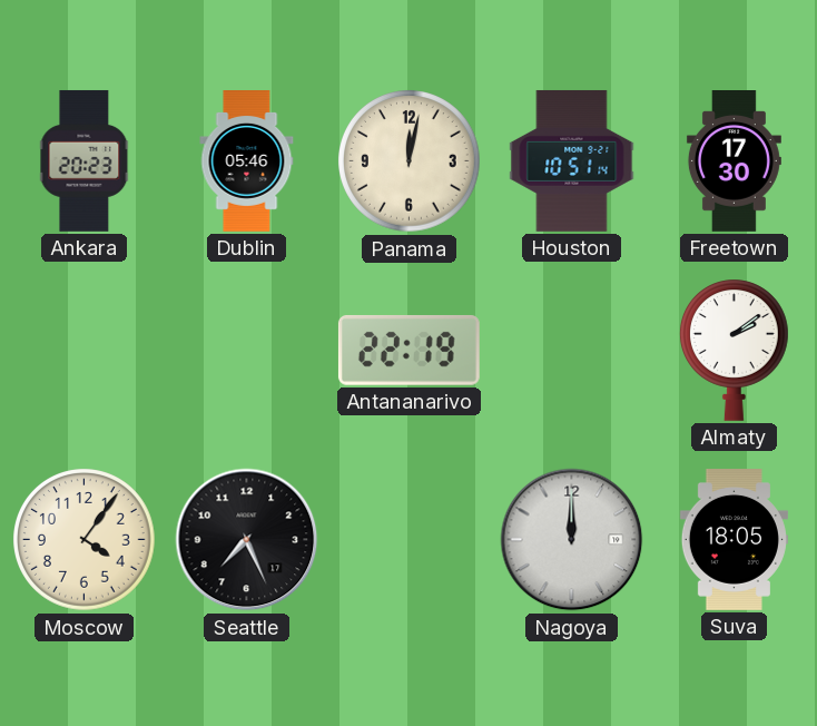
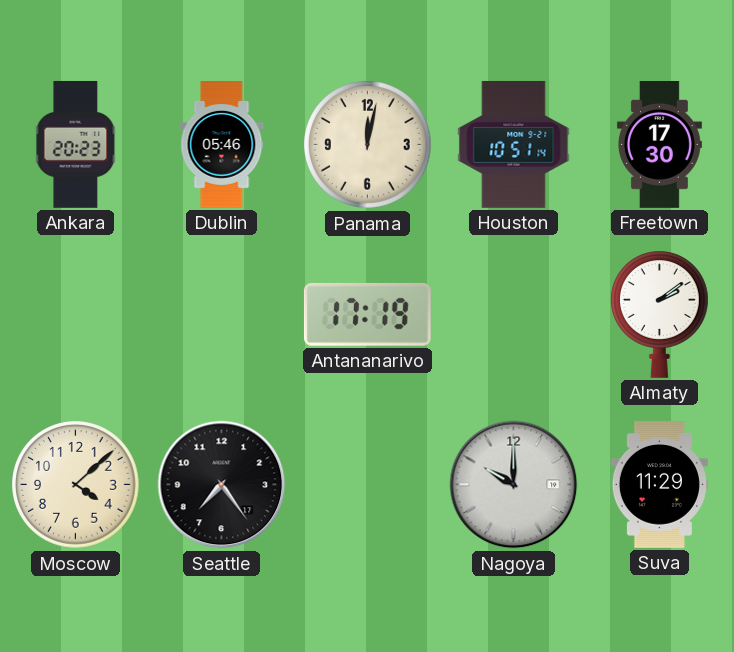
Antananarivo: 22:19 -> 17:19 (367, 314)
Moscow: 4:06 -> 4:08 (76, 485)
Seattle: 7:26 -> 7:24 (222, 485)
Nagoya: 12:00 -> 10:00 (514, 485)
Suva: 18:05 -> 11:29 (659, 485)
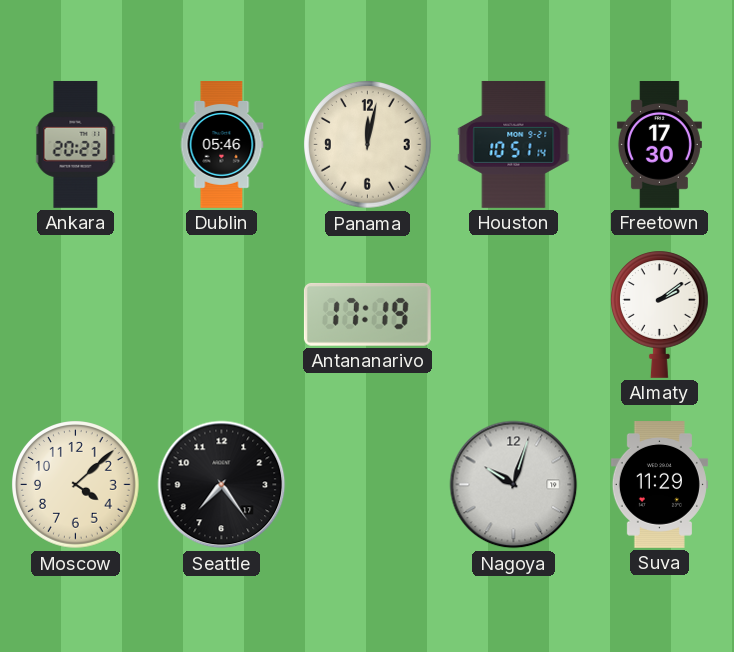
Nagoya: 10:00 -> 10:03 (514, 485)
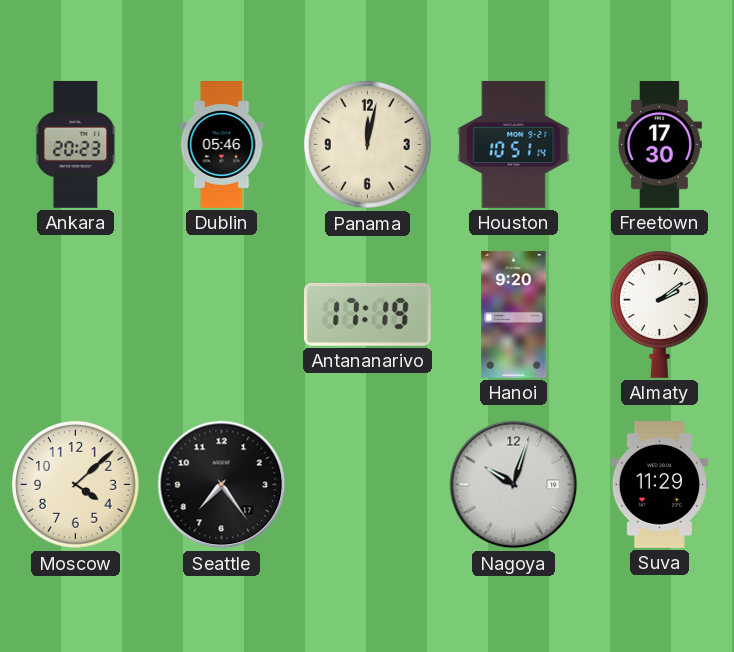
Hanoi: none -> 9:20 (514, 315)
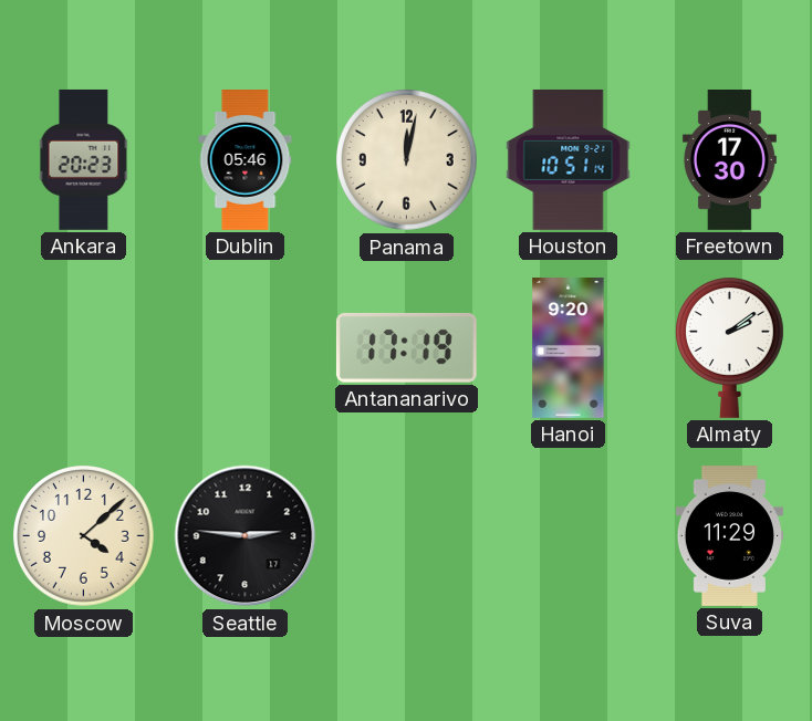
Seattle: 7:24 -> 2:46 (246, 536)
Nagoya: 10:03 -> none (514, 485)
